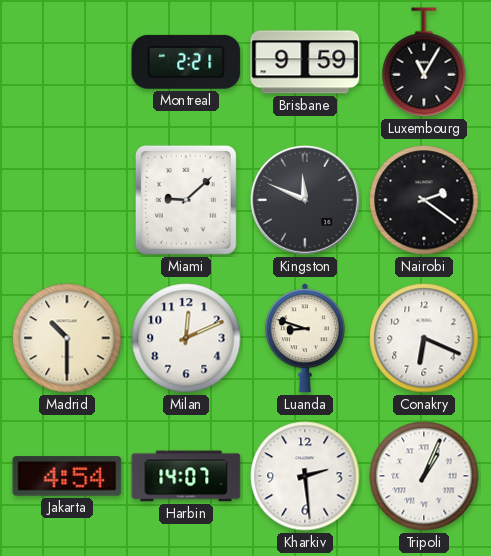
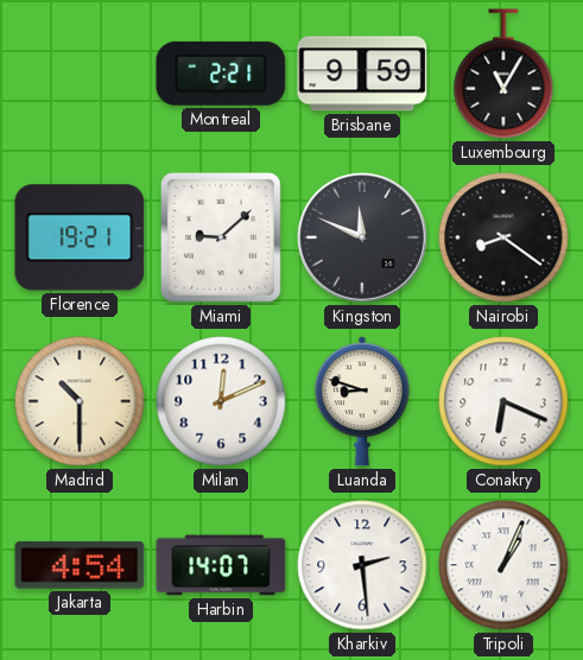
Florence: none -> 19:21 (80, 237)
Nairobi: 2:21 -> 8:21 (503, 237)
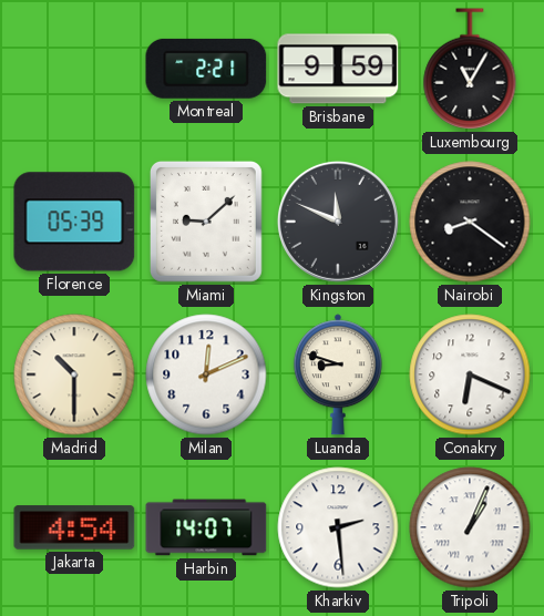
Florence: 19:21 -> 05:39 (74, 222)
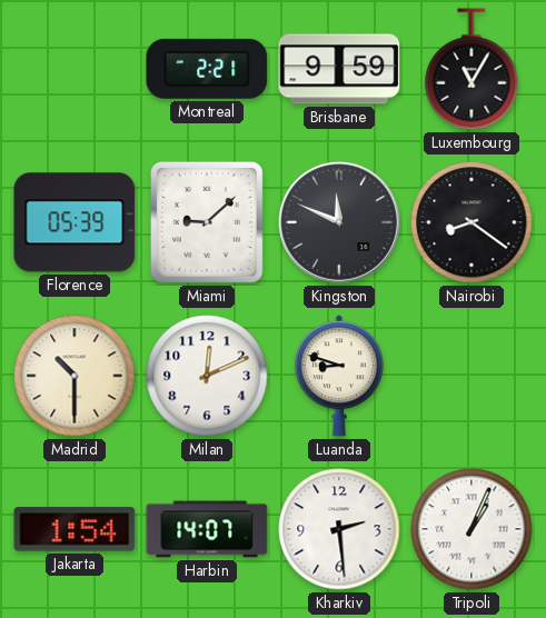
Conakry: 6:19 -> none (470, 374)
Jakarta: 4:54 -> 1:54 (75, 529)
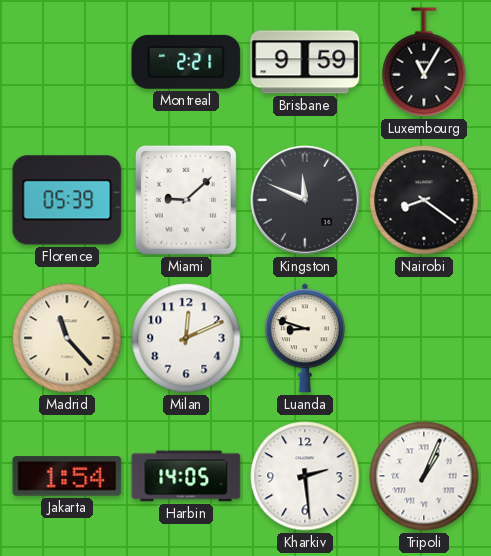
Madrid: 10:30 -> 11:23 (67, 338)
Harbin: 14:07 -> 14:05 (186, 476)
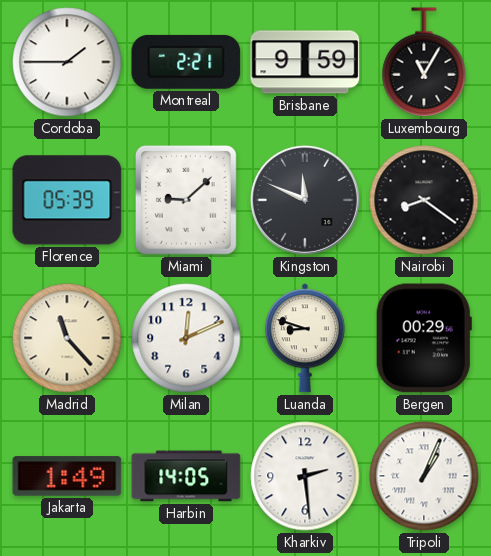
Cordoba: none -> 1:45 (67, 62)
Bergen: none -> 00:29 (424, 338)
Jakarta: 1:54 -> 1:49 (67, 476)
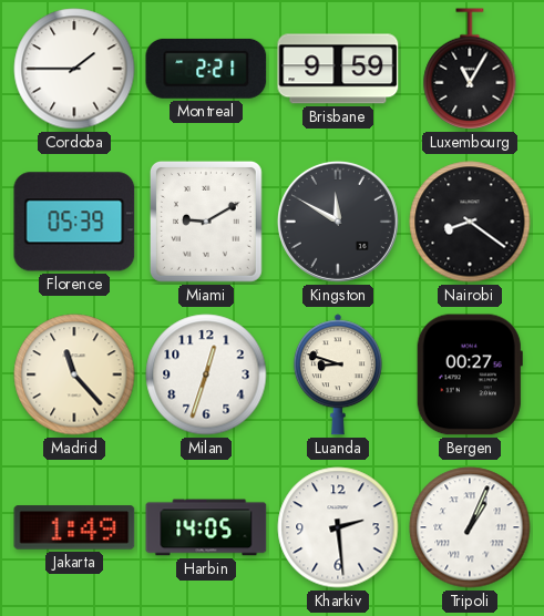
Miami: 9:08 -> 9:10 (206, 222)
Kingston: 11:49 -> 11:50 (338, 222)
Milan: 12:11 -> 12:33 (206, 374)
Bergen: 00:29 -> 00:27 (470, 374)
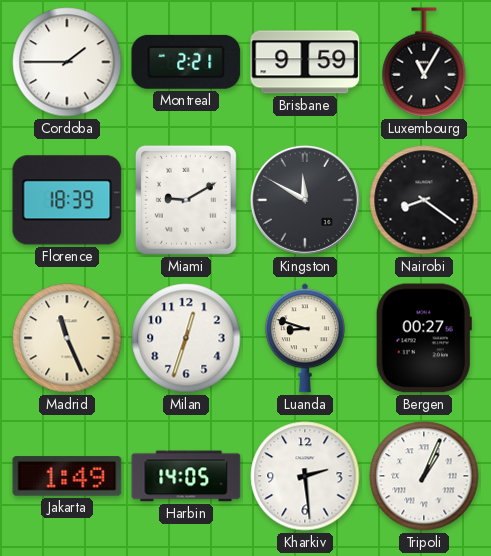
Florence: 05:39 -> 18:39 (67, 200)
Madrid: 11:23 -> 11:26 (67, 338)
